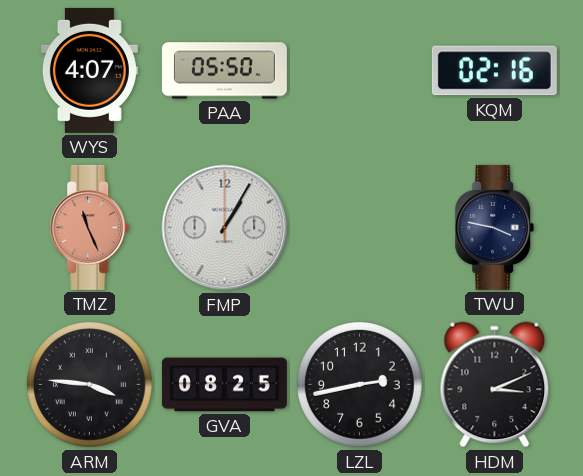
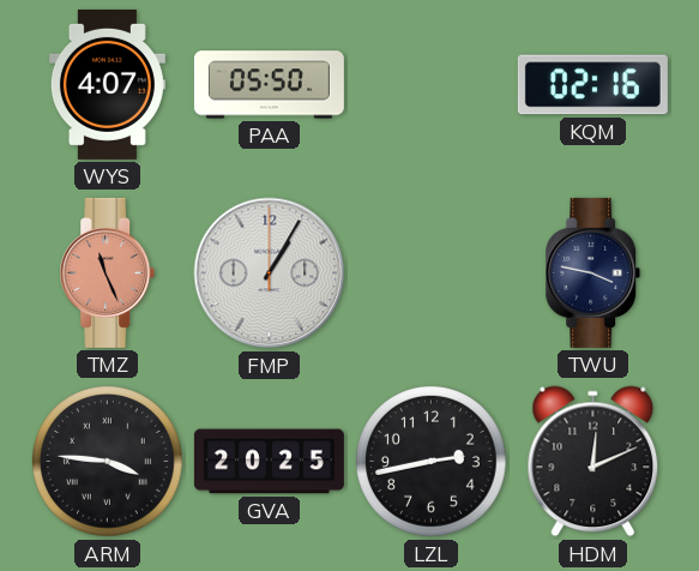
GVA: 08:25 -> 20:25 (269, 462)
HDM: 3:11 -> 12:11 (593, 462)
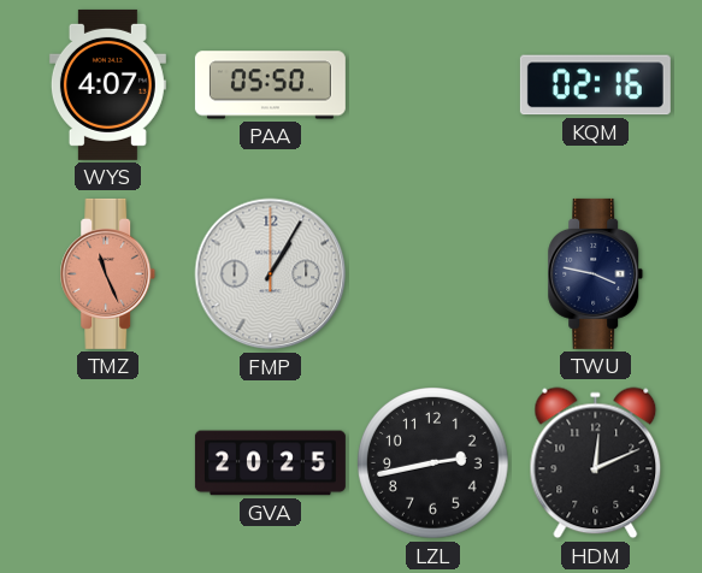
ARM: 3:46 -> none (108, 462)
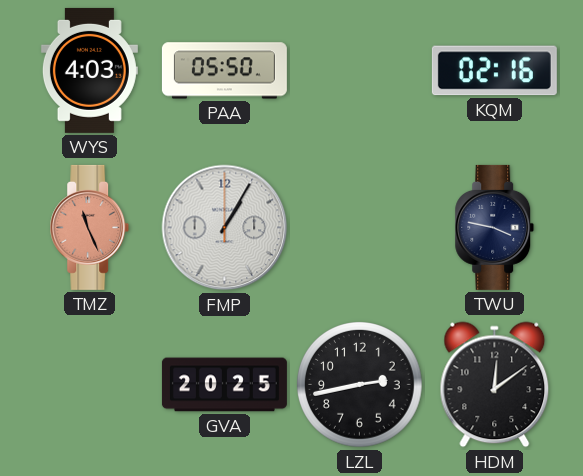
WYS: 4:07 -> 4:03 (89, 70)
HDM: 12:11 -> 12:09 (495, 385)
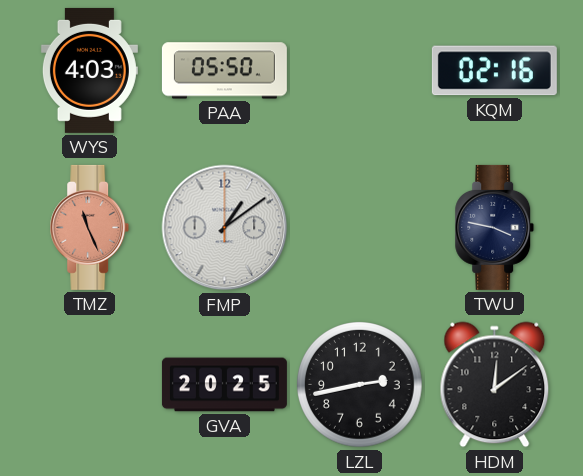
FMP: 1:05 -> 1:09 (225, 228)
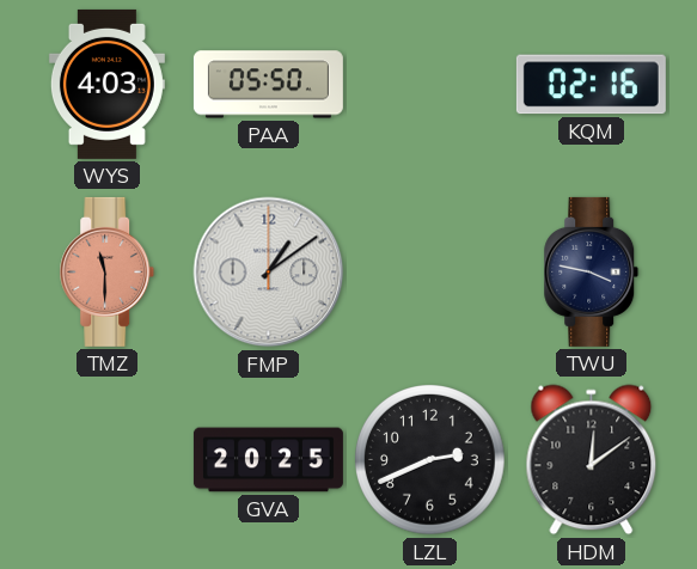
TMZ: 11:26 -> 11:30 (108, 271)
LZL: 2:43 -> 2:41 (430, 460)
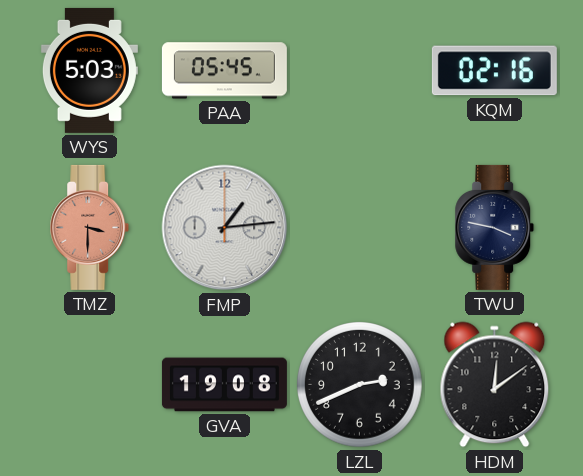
WYS: 4:03 -> 5:03 (89, 70)
PAA: 05:50 -> 05:45 (224, 71)
TMZ: 11:30 -> 3:30 (90, 227)
FMP: 1:09 -> 1:14 (225, 228)
GVA: 20:25 -> 19:08 (224, 385)
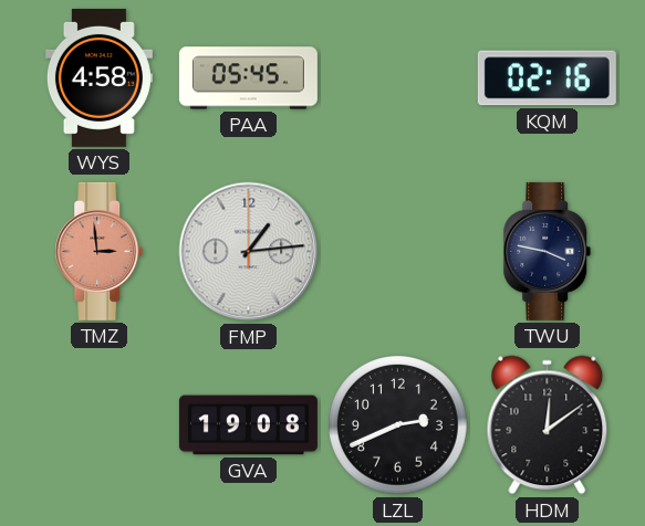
WYS: 5:03 -> 4:58 (98, 77)
TMZ: 3:30 -> 2:59 (100, 251)
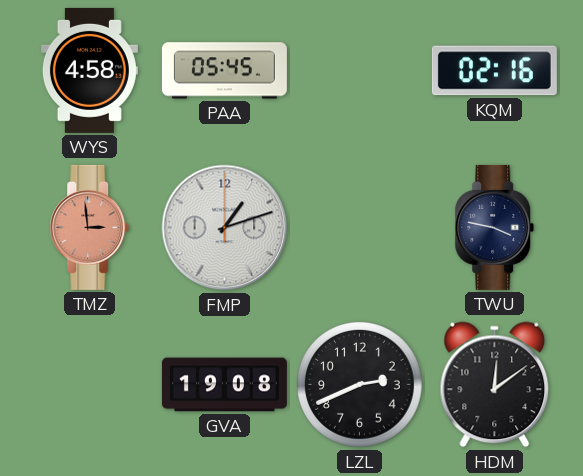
FMP: 1:14 -> 1:12 (225, 228)
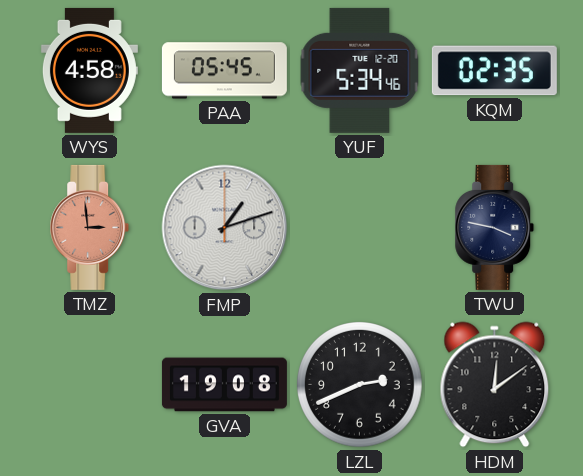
YUF: none -> 5:34 (360, 70)
KQM: 02:16 -> 02:35 (494, 71)
